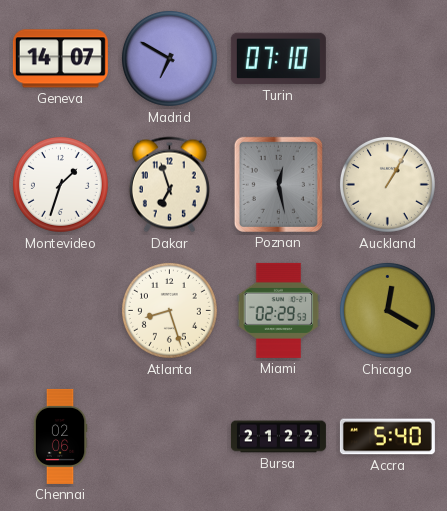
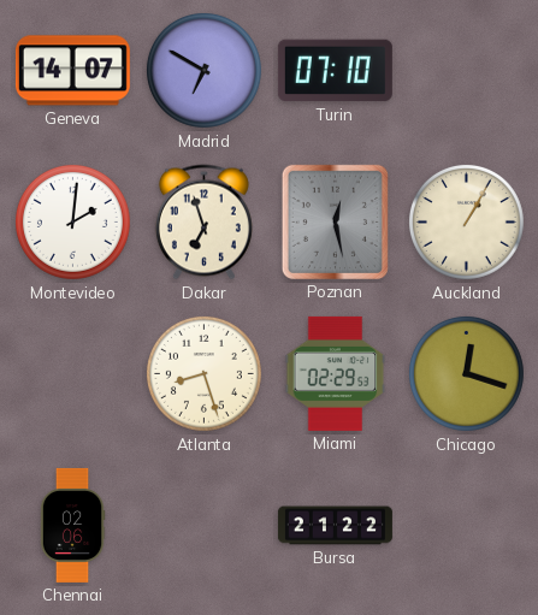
Montevideo: 1:33 -> 2:01 (72, 221)
Chicago: 12:20 -> 12:18 (466, 373)
Accra: 5:40 -> none (387, 437)
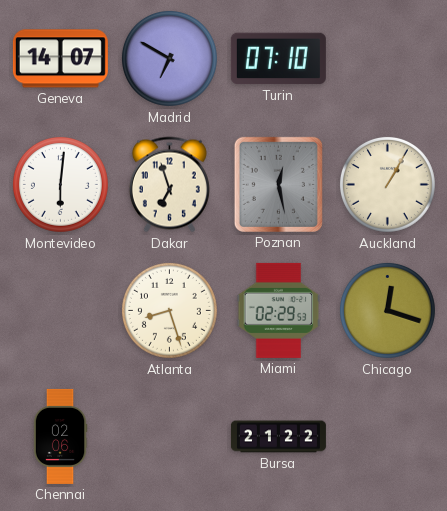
Montevideo: 2:01 -> 6:01 (60, 184)
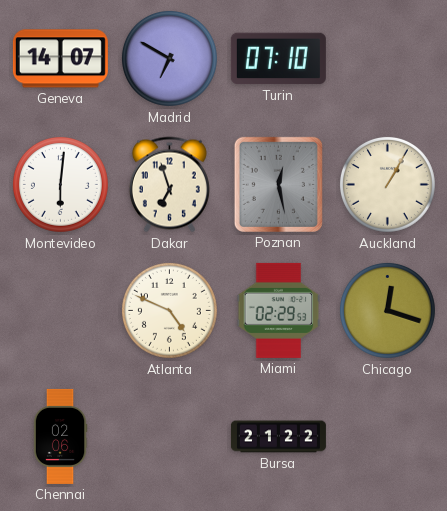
Atlanta: 8:27 -> 4:49 (169, 310)
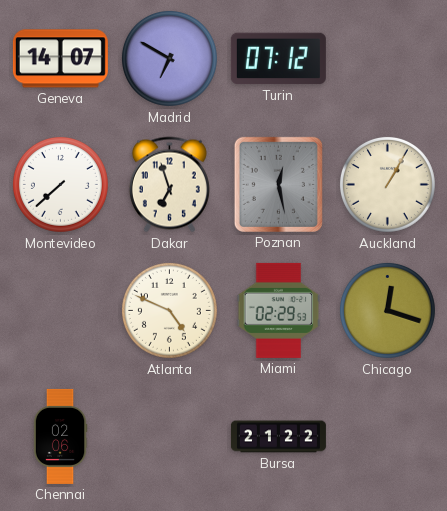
Turin: 07:10 -> 07:12 (278, 59)
Montevideo: 6:01 -> 7:38 (60, 184)
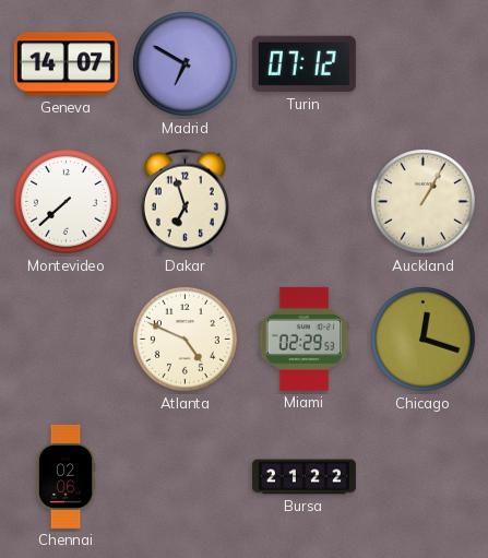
Poznan: 12:28 -> none (278, 184)
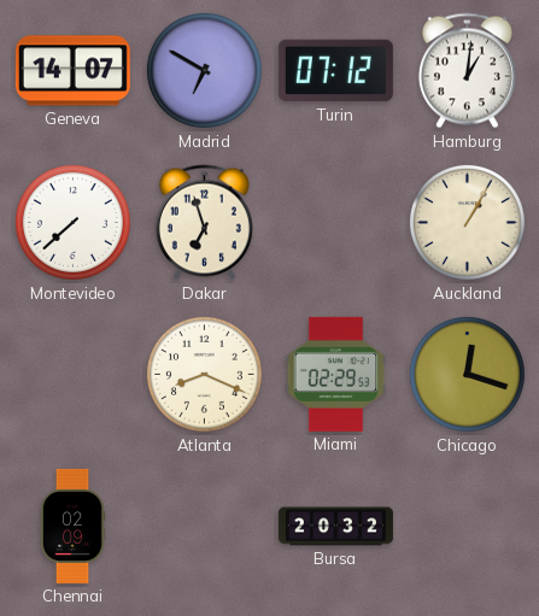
Hamburg: none -> 1:01 (467, 71)
Atlanta: 4:49 -> 8:19 (204, 374)
Chennai: 02:06 -> 02:09 (72, 526)
Bursa: 21:22 -> 20:32 (335, 527)
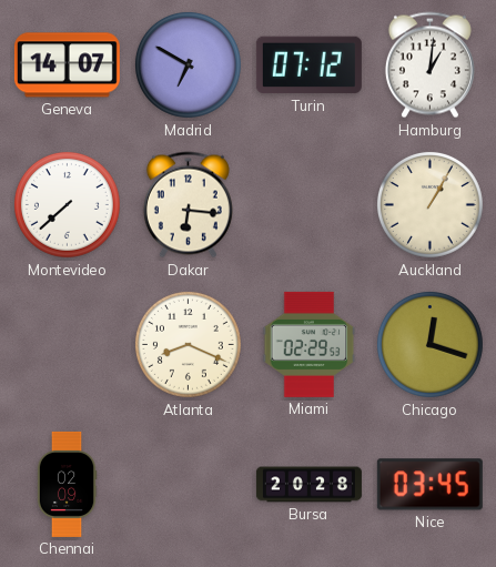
Dakar: 6:57 -> 6:16 (188, 205)
Bursa: 20:32 -> 20:28 (308, 485)
Nice: none -> 03:45 (429, 485)
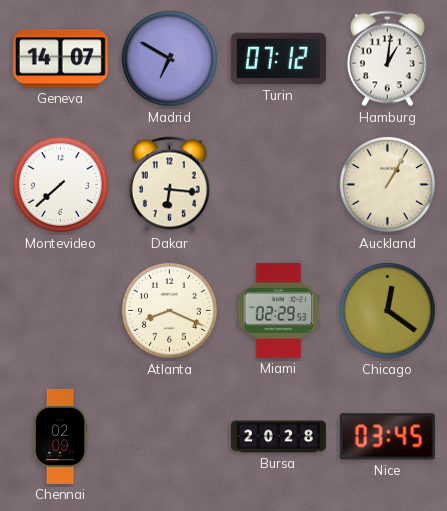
Chicago: 12:18 -> 12:21 (387, 310)
